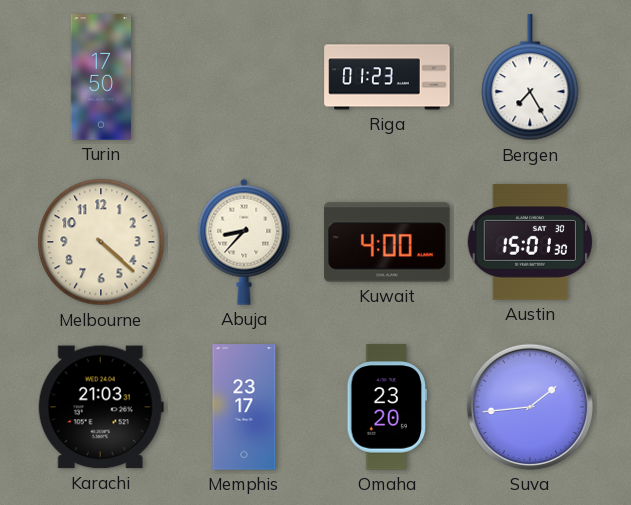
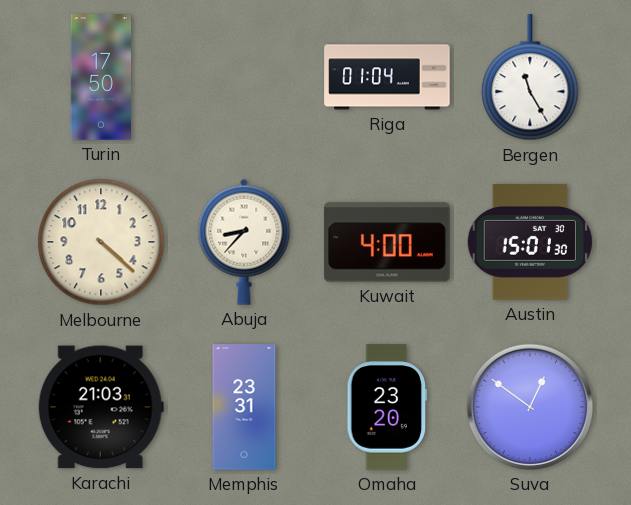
Riga: 01:23 -> 01:04 (387, 77)
Bergen: 7:25 -> 11:25 (530, 78)
Memphis: 23:17 -> 23:31 (244, 407)
Suva: 1:44 -> 12:51 (530, 407)
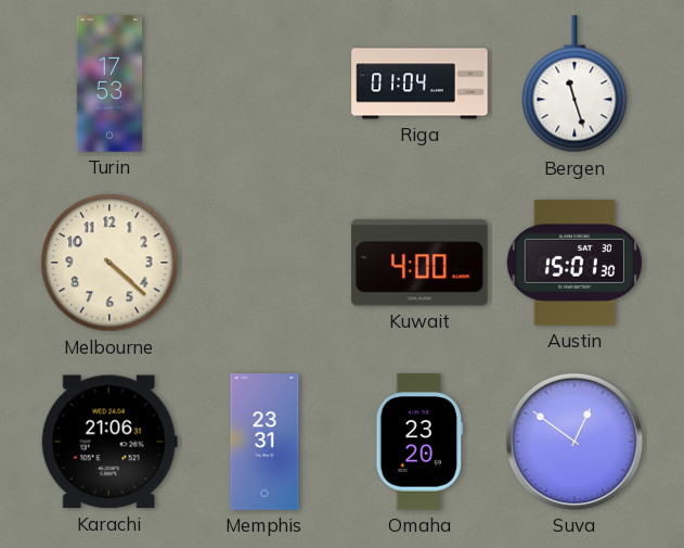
Turin: 17:50 -> 17:53 (108, 84)
Bergen: 11:25 -> 11:27 (575, 85)
Abuja: 8:37 -> none (244, 242)
Karachi: 21:03 -> 21:06 (109, 442)
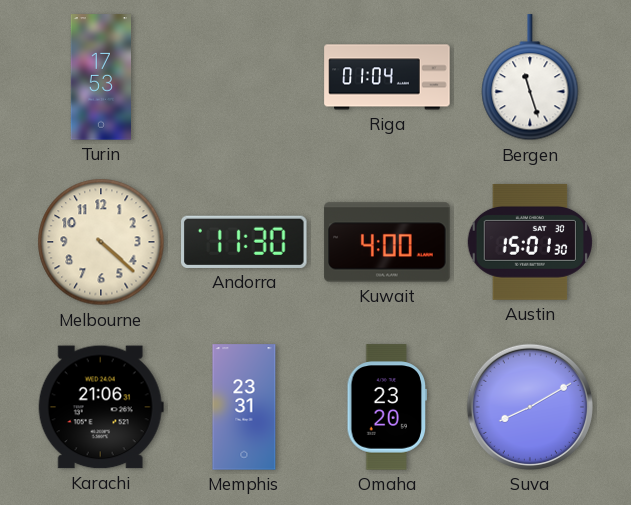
Andorra: none -> 11:30 (245, 242)
Suva: 12:51 -> 8:10 (530, 407)
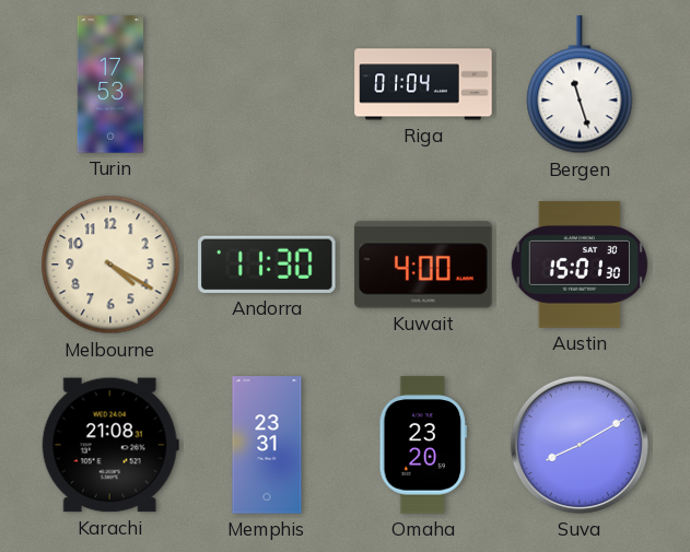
Melbourne: 4:22 -> 4:20 (110, 265)
Karachi: 21:06 -> 21:08 (110, 445)
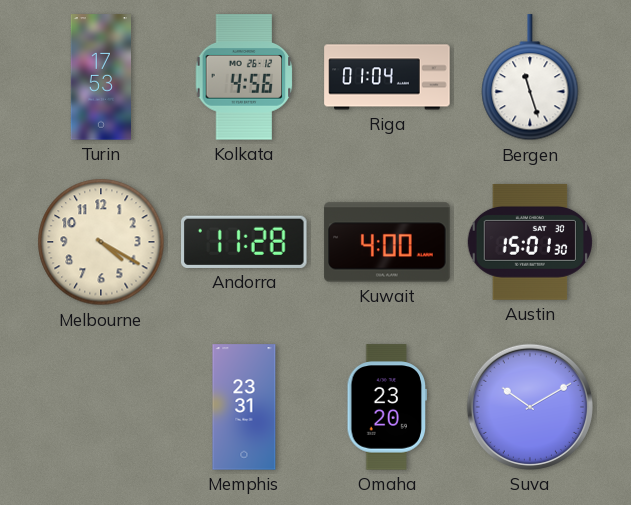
Kolkata: none -> 4:56 (244, 77)
Andorra: 11:30 -> 11:28 (245, 242)
Karachi: 21:08 -> none (110, 445)
Suva: 8:10 -> 10:10 (530, 407)
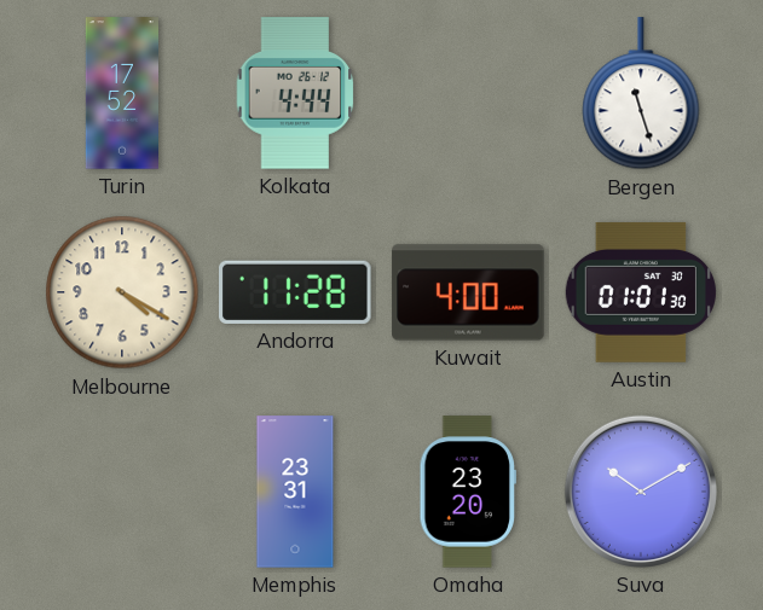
Turin: 17:53 -> 17:52 (121, 93)
Kolkata: 4:56 -> 4:44 (295, 93)
Riga: 01:04 -> none (387, 77)
Austin: 15:01 -> 01:01 (641, 292)
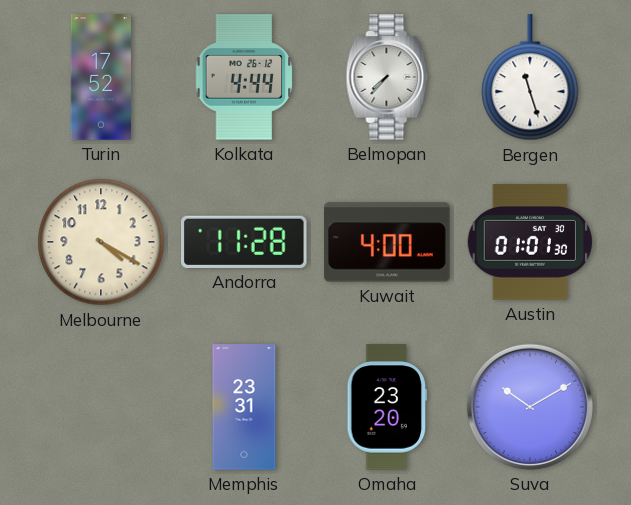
Belmopan: none -> 7:37 (387, 77)
